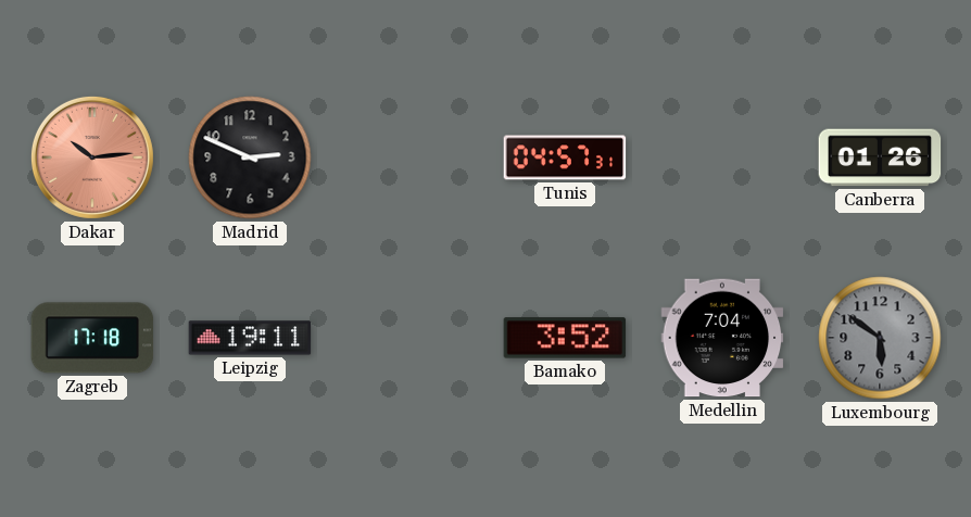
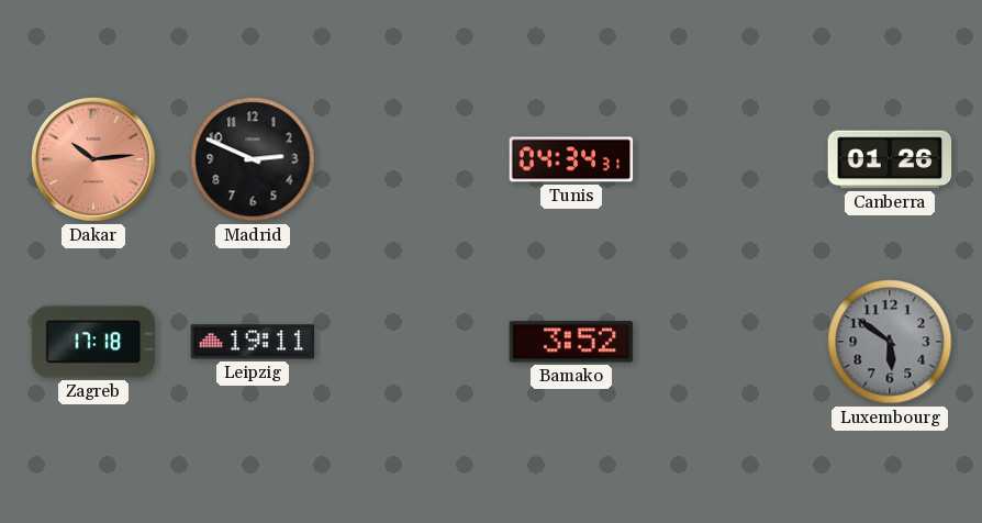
Tunis: 04:57 -> 04:34 (571, 159)
Medellin: 7:04 -> none (722, 338)
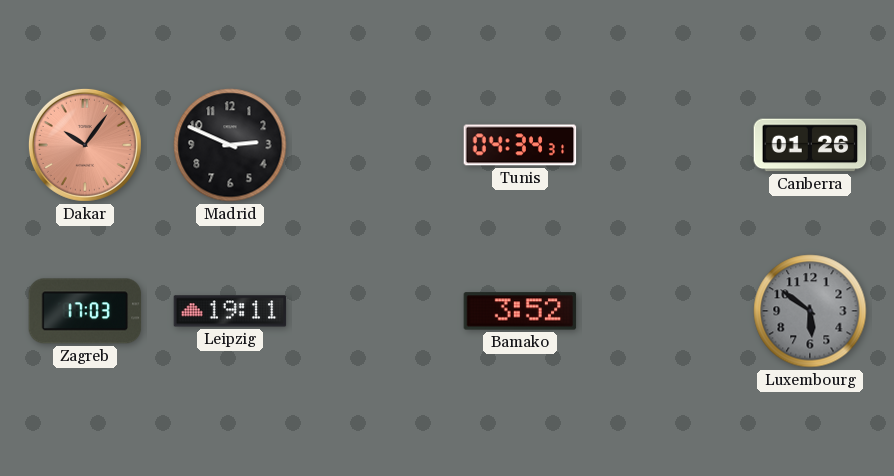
Dakar: 10:14 -> 10:06 (85, 145)
Zagreb: 17:18 -> 17:03 (85, 311)
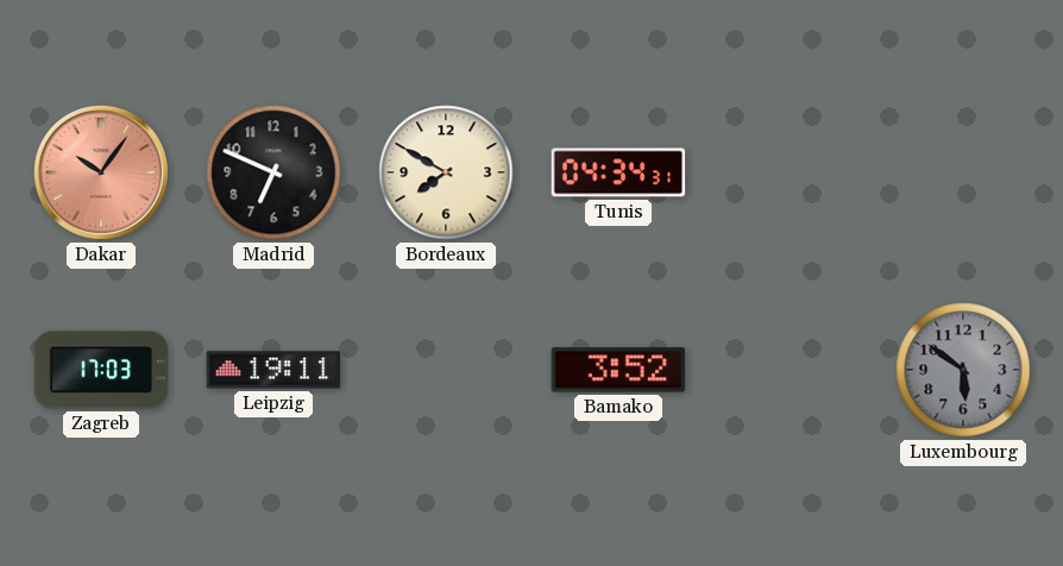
Madrid: 2:49 -> 6:49 (273, 172)
Bordeaux: none -> 7:50 (446, 172)
Canberra: 01:26 -> none (810, 145)
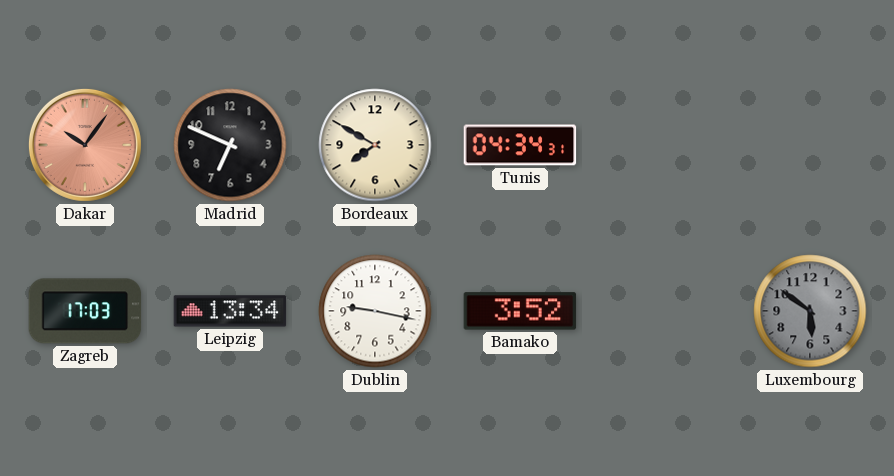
Leipzig: 19:11 -> 13:34 (230, 311)
Dublin: none -> 9:17 (375, 311)
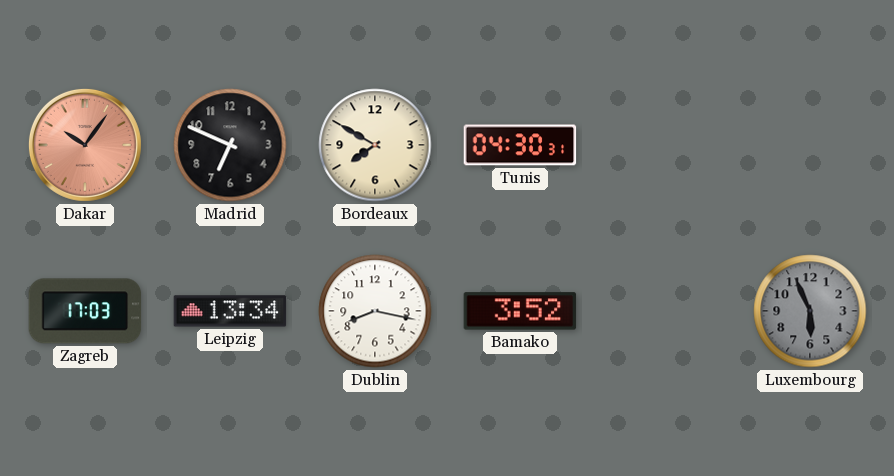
Tunis: 04:34 -> 04:30 (520, 145)
Dublin: 9:17 -> 8:17 (375, 311)
Luxembourg: 5:51 -> 5:56 (810, 311)
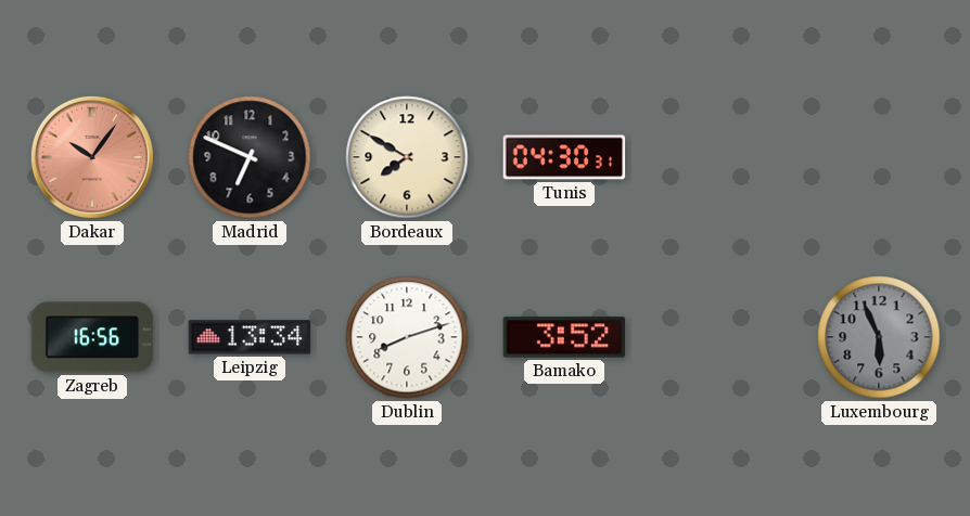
Zagreb: 17:03 -> 16:56 (92, 337)
Dublin: 8:17 -> 8:12 (407, 337)
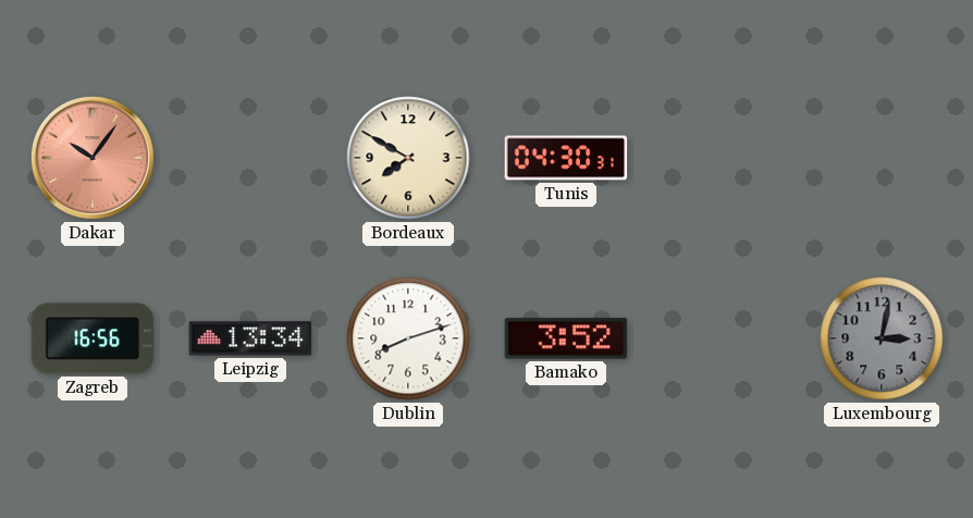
Madrid: 6:49 -> none (250, 157)
Luxembourg: 5:56 -> 3:02 (882, 338)
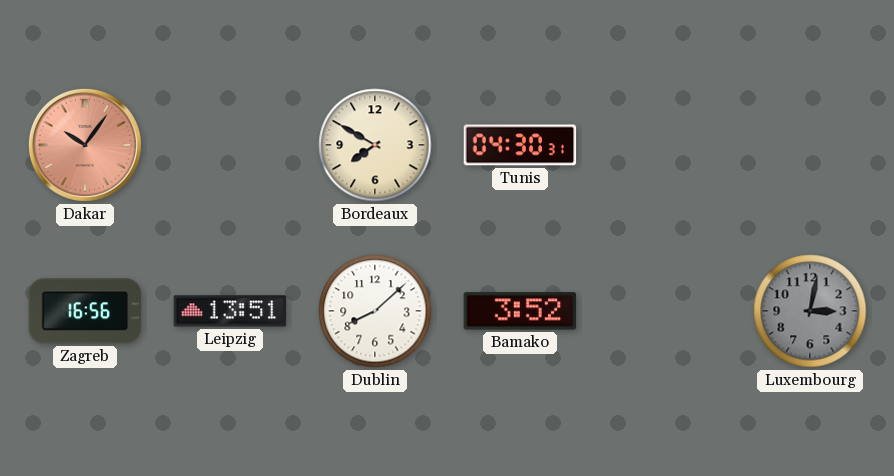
Leipzig: 13:34 -> 13:51 (230, 311)
Dublin: 8:12 -> 8:08 (375, 311)
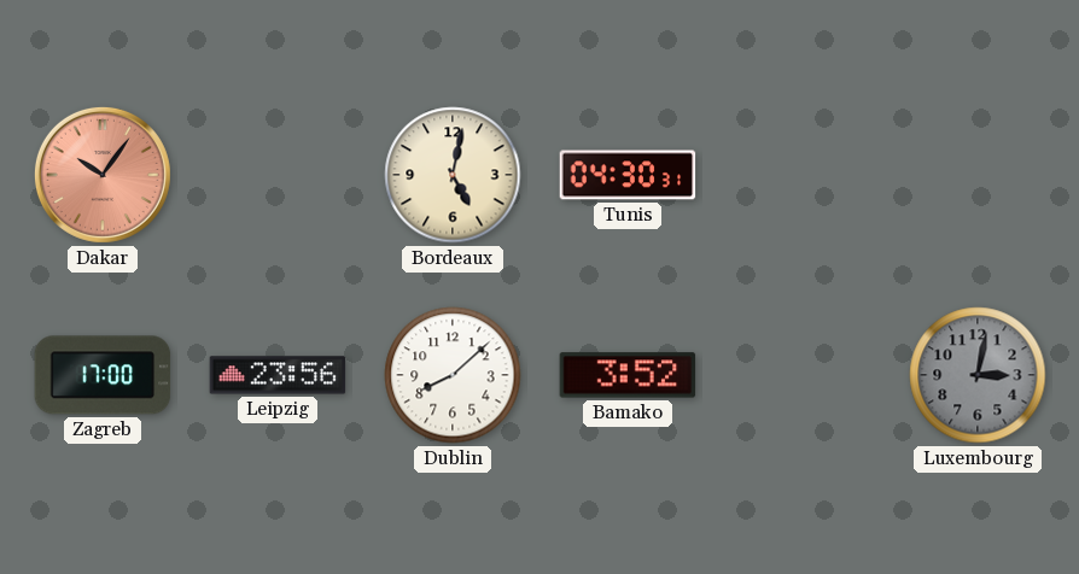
Bordeaux: 7:50 -> 5:02 (453, 175)
Zagreb: 16:56 -> 17:00 (103, 375)
Leipzig: 13:51 -> 23:56 (278, 375)
